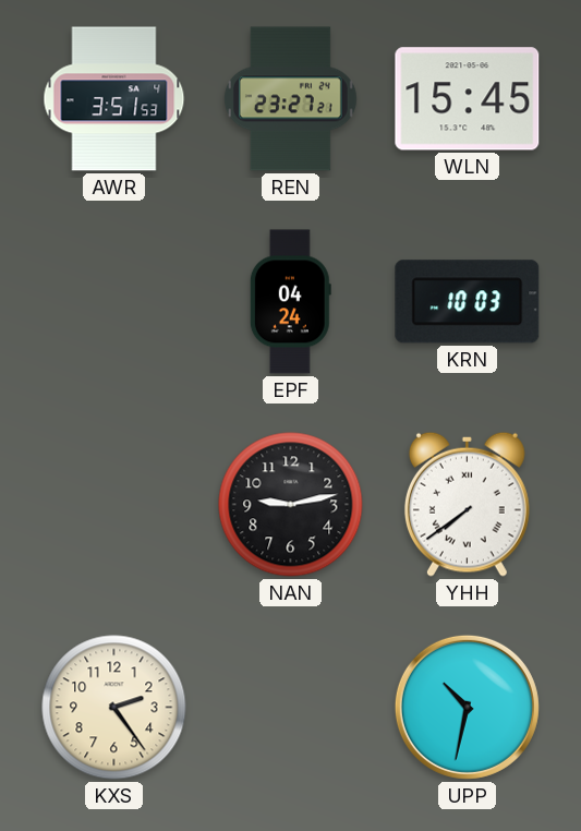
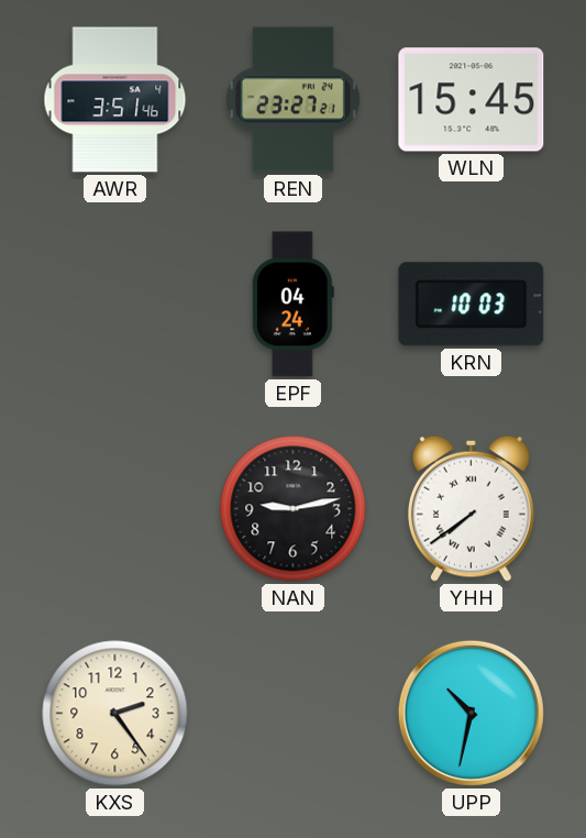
AWR: 3:51:53 -> 3:51:46 (115, 100)
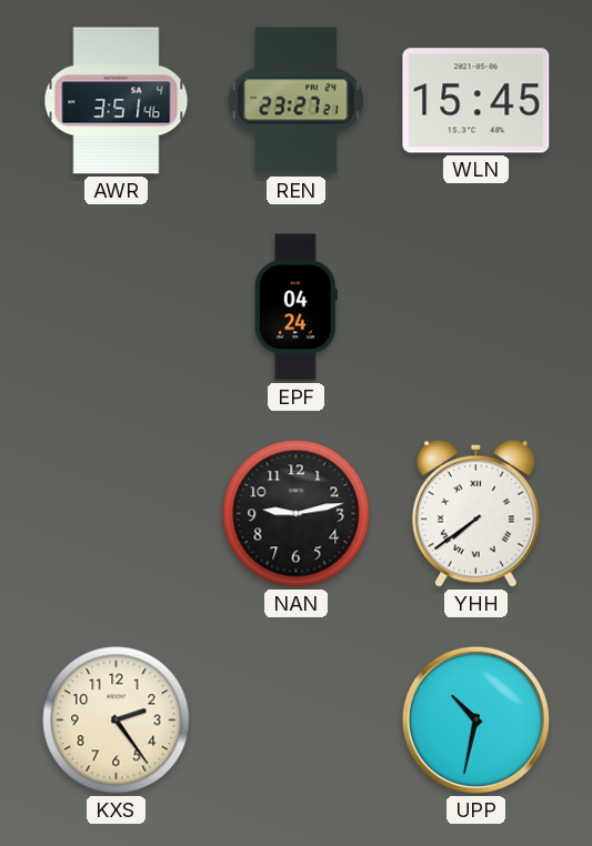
KRN: 10:03 -> none (472, 305)
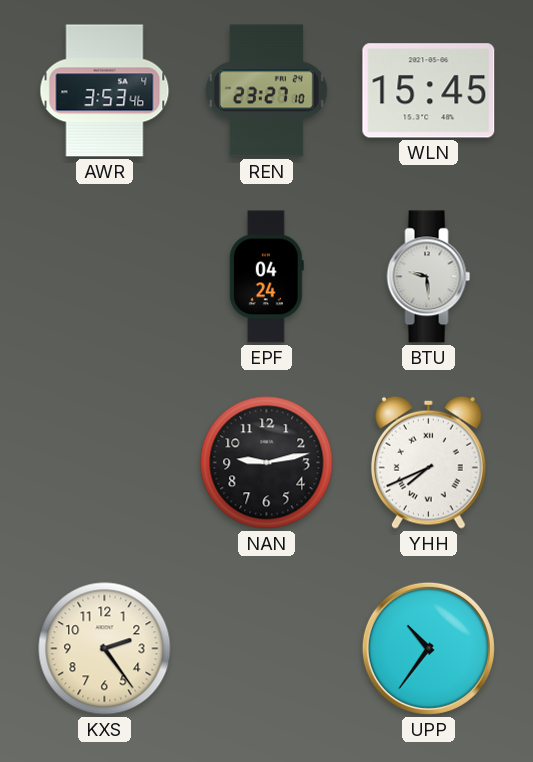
AWR: 3:51 -> 3:53 (105, 91)
REN: 23:27:21 -> 23:27:10 (266, 91)
BTU: none -> 9:29 (429, 277)
YHH: 7:39 -> 7:41 (428, 462)
UPP: 10:32 -> 10:36 (428, 648)
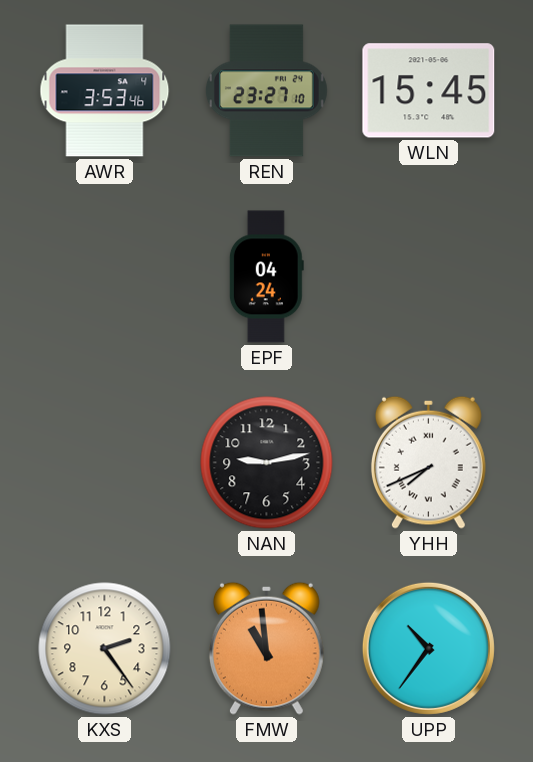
BTU: 9:29 -> none (429, 277)
FMW: none -> 10:59 (266, 648)
